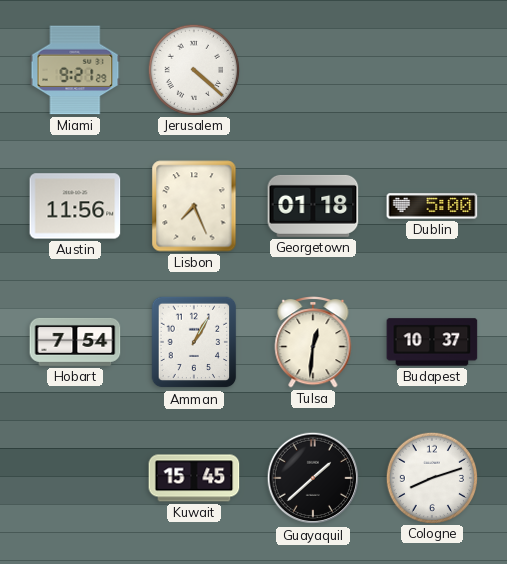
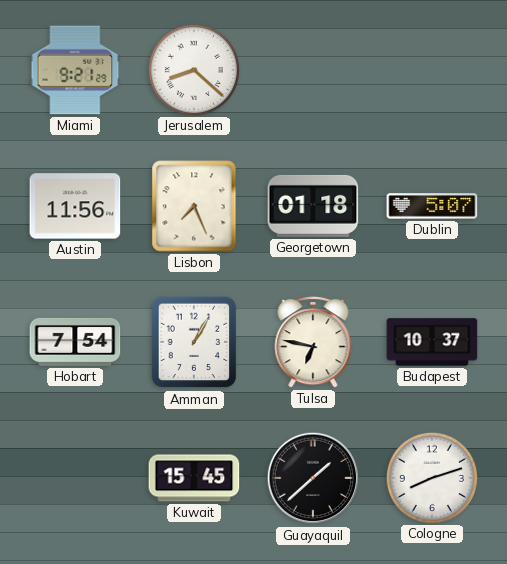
Jerusalem: 4:22 -> 8:22 (193, 69)
Dublin: 5:00 -> 5:07 (432, 206)
Tulsa: 12:31 -> 6:47 (313, 343)
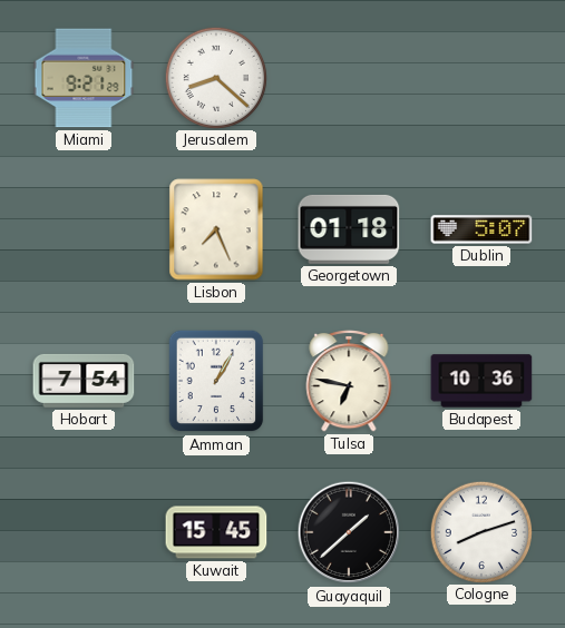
Austin: 11:56 -> none (75, 206)
Budapest: 10:37 -> 10:36 (481, 381)
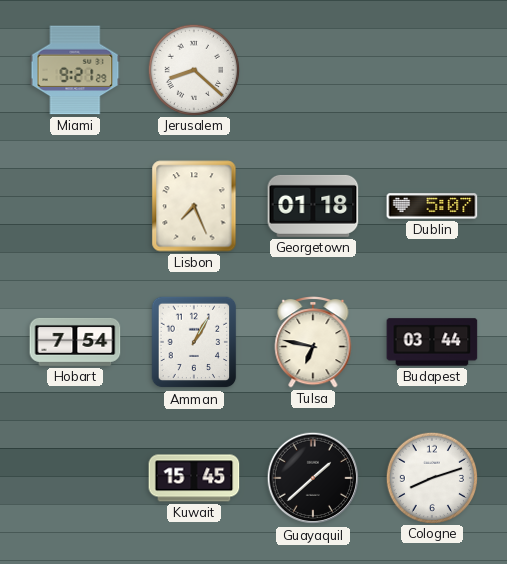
Budapest: 10:36 -> 03:44 (432, 342)
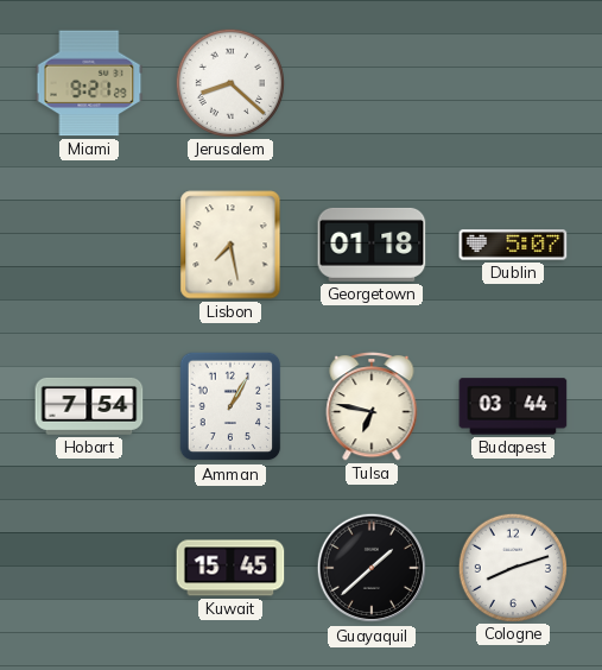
Lisbon: 7:26 -> 7:28 (230, 245)
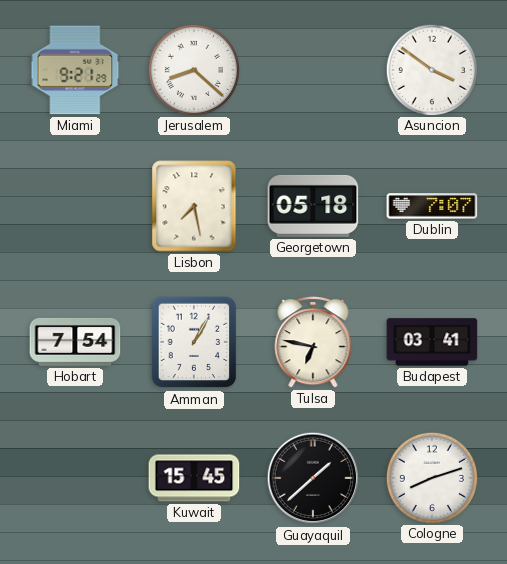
Asuncion: none -> 3:51 (431, 69)
Georgetown: 01:18 -> 05:18 (313, 206)
Dublin: 5:07 -> 7:07 (432, 206)
Budapest: 03:44 -> 03:41 (432, 342)
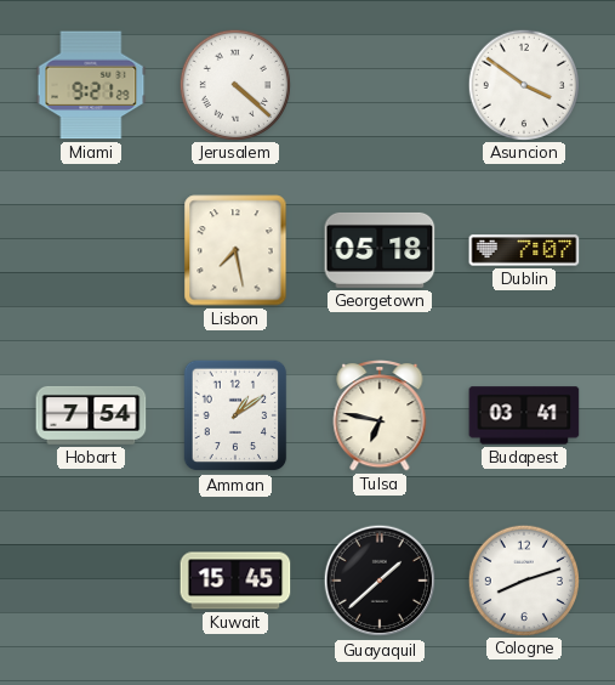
Jerusalem: 8:22 -> 4:22 (234, 84)
Amman: 1:05 -> 1:09 (235, 415)
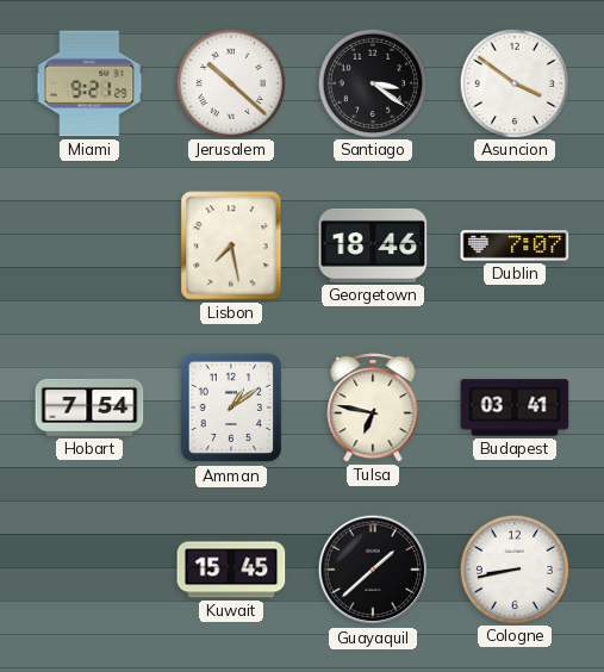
Jerusalem: 4:22 -> 10:22 (230, 82)
Santiago: none -> 3:21 (372, 82)
Georgetown: 05:18 -> 18:46 (373, 245)
Cologne: 8:12 -> 8:43 (513, 568)
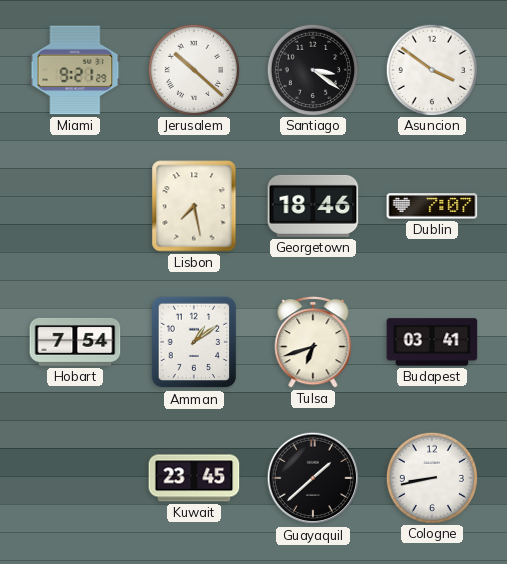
Tulsa: 6:47 -> 6:42 (313, 343)
Kuwait: 15:45 -> 23:45 (194, 478)
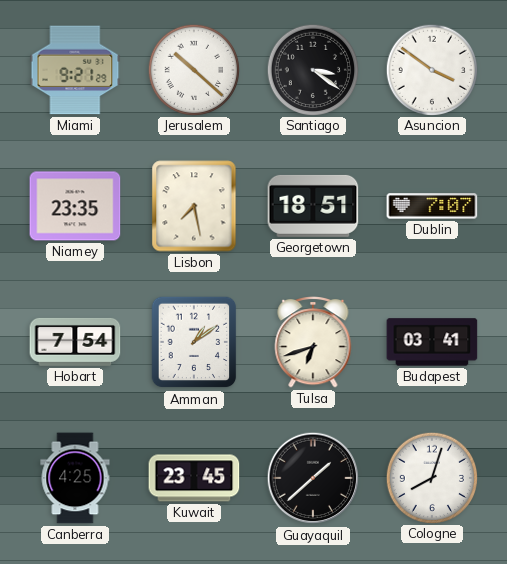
Niamey: none -> 23:35 (75, 206)
Georgetown: 18:46 -> 18:51 (313, 206)
Canberra: none -> 4:25 (75, 478)
Cologne: 8:43 -> 8:03 (431, 477)
